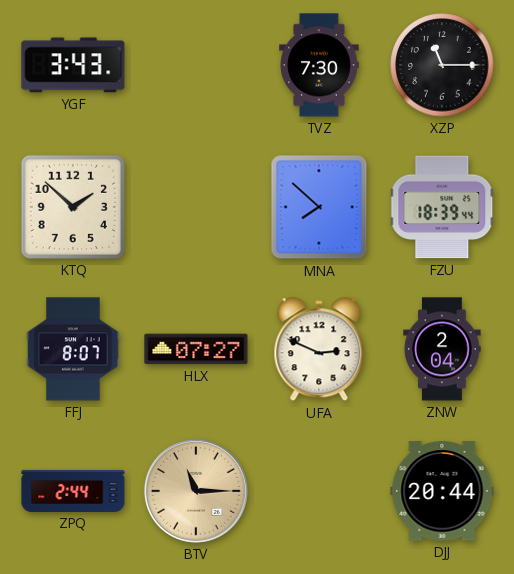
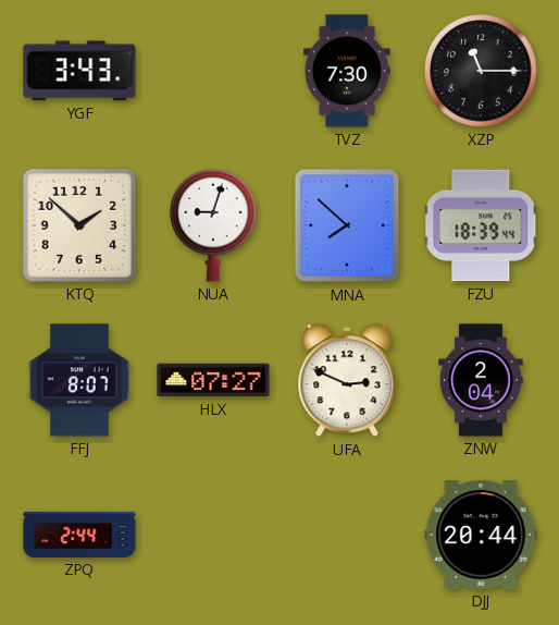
NUA: none -> 9:03 (213, 225)
BTV: 11:15 -> none (196, 491)
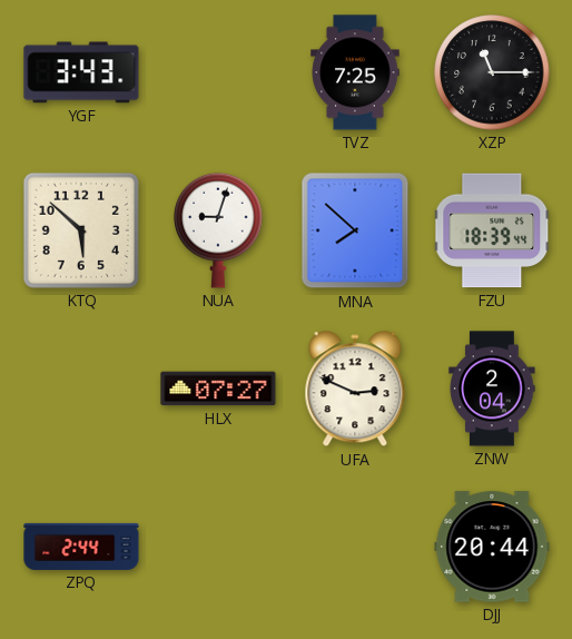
TVZ: 7:30 -> 7:25 (355, 72)
KTQ: 1:52 -> 5:52 (81, 230)
FFJ: 8:07 -> none (79, 380)
